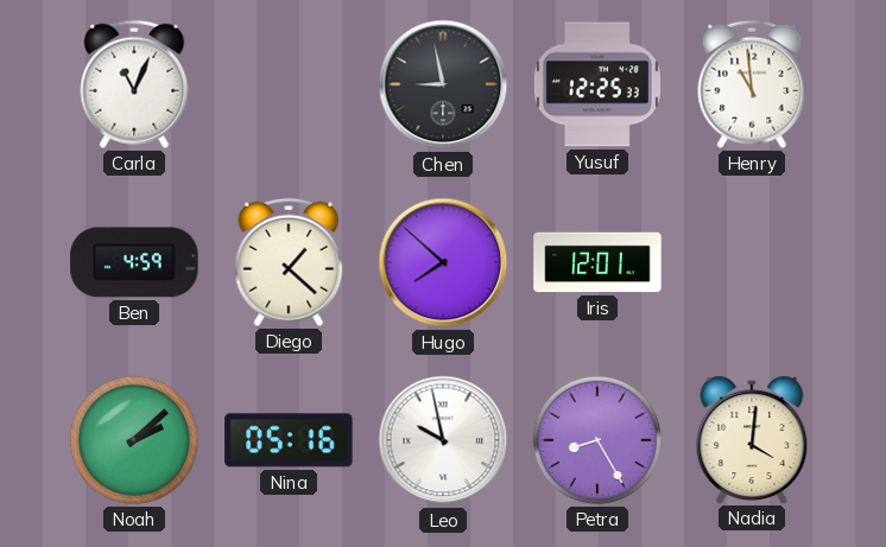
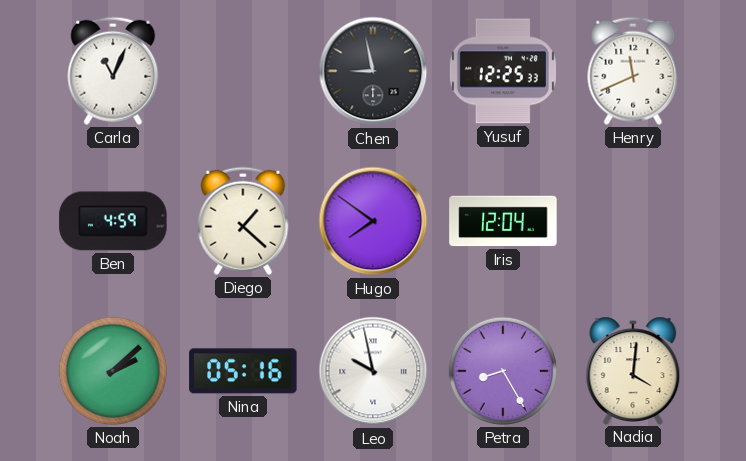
Henry: 10:59 -> 11:41 (633, 71)
Hugo: 7:52 -> 7:51 (373, 221)
Iris: 12:01 -> 12:04 (503, 221)
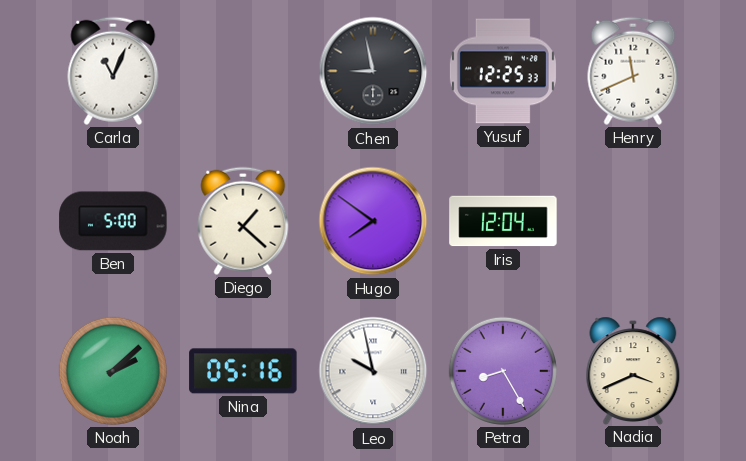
Ben: 4:59 -> 5:00 (113, 221)
Nadia: 4:01 -> 3:41 (633, 370)
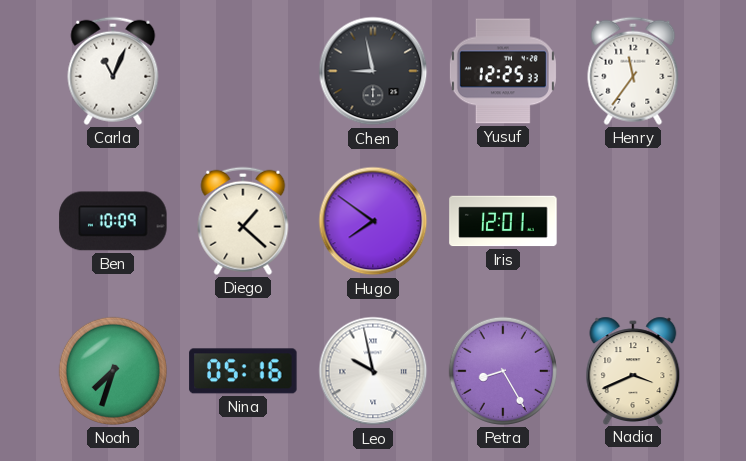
Henry: 11:41 -> 11:36 (633, 71)
Ben: 5:00 -> 10:09 (113, 221)
Iris: 12:04 -> 12:01 (503, 221)
Noah: 2:08 -> 7:33 (113, 371)
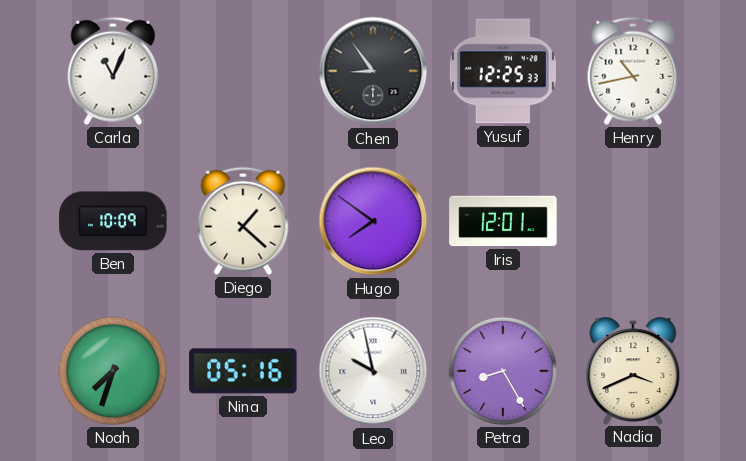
Chen: 8:58 -> 8:54 (373, 71)
Henry: 11:36 -> 10:43 (633, 71)
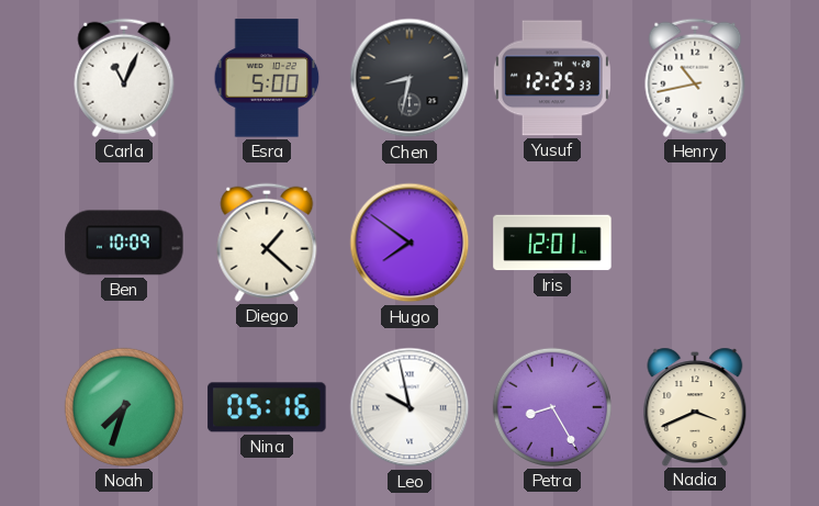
Esra: none -> 5:00 (267, 78)
Chen: 8:54 -> 8:32 (409, 78)
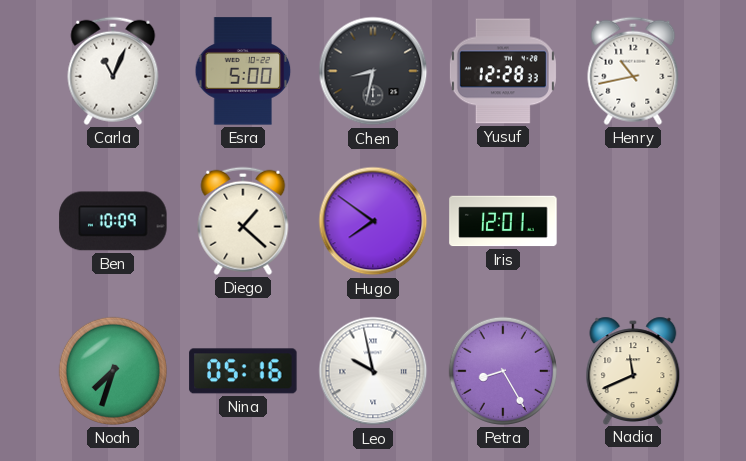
Yusuf: 12:25 -> 12:28 (503, 71)
Nadia: 3:41 -> 11:41 (633, 370)
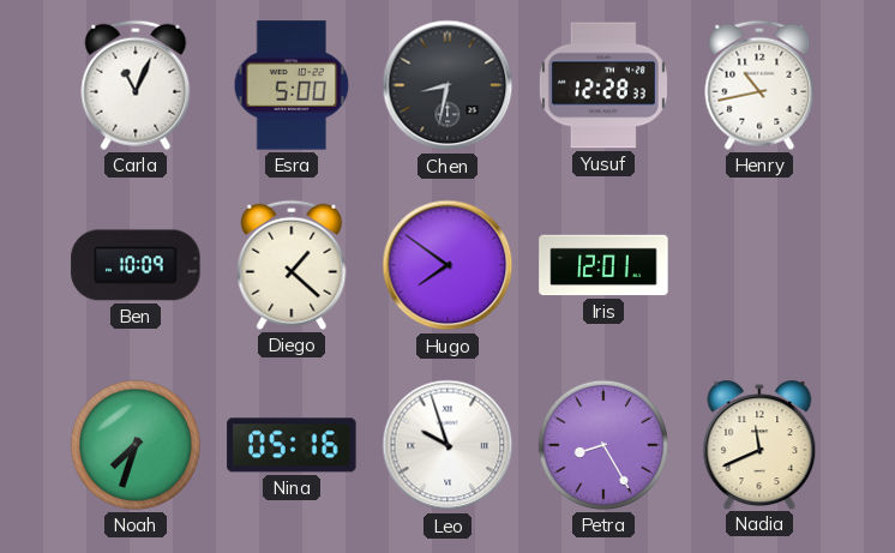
Leo: 9:58 -> 9:57 (447, 445)
